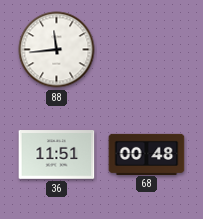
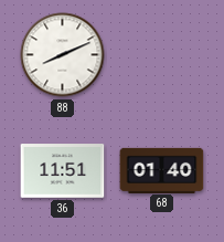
88: 11:44 -> 8:11 (63, 55)
68: 00:48 -> 01:40 (162, 170)
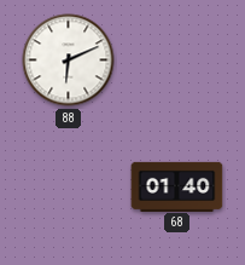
88: 8:11 -> 6:11 (69, 61)
36: 11:51 -> none (63, 171)
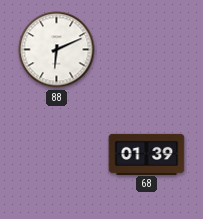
68: 01:40 -> 01:39 (147, 154)
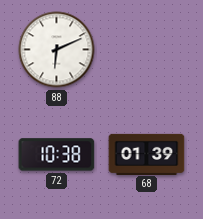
72: none -> 10:38 (57, 155)
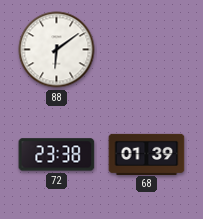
88: 6:11 -> 6:09 (57, 50)
72: 10:38 -> 23:38 (57, 155)
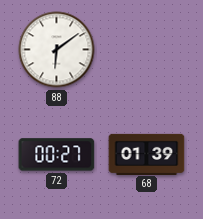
72: 23:38 -> 00:27 (57, 155)
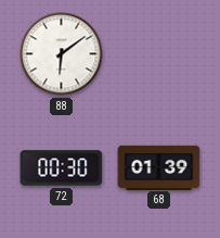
72: 00:27 -> 00:30 (62, 168)
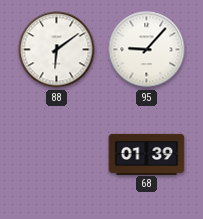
95: none -> 9:07 (147, 50)
72: 00:30 -> none (62, 168)
